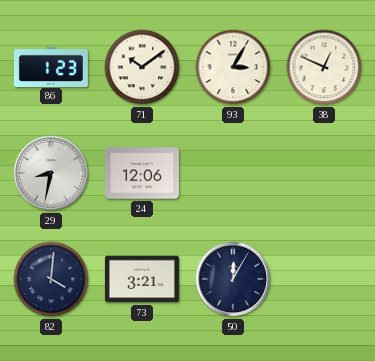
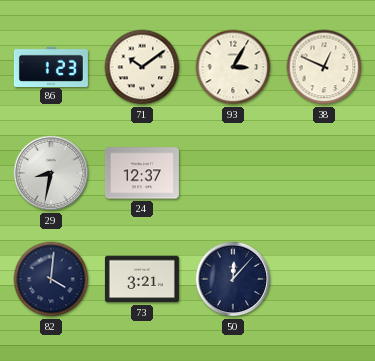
24: 12:06 -> 12:37 (142, 173)
50: 12:05 -> 12:07 (233, 279)
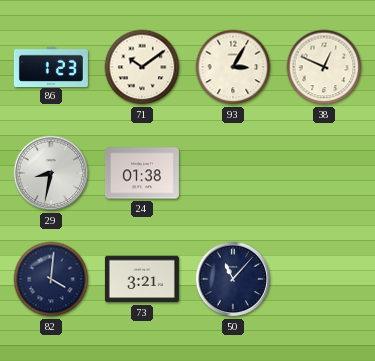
24: 12:37 -> 01:38 (142, 173)
50: 12:07 -> 11:07 (233, 279)
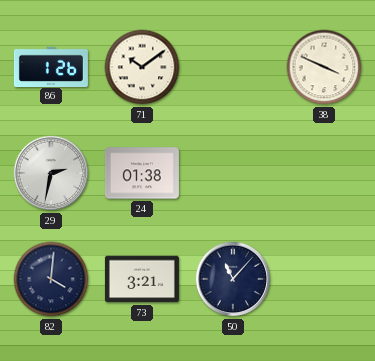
86: 1:23 -> 1:26 (51, 66)
93: 3:05 -> none (233, 67)
38: 12:49 -> 3:49 (324, 67)
29: 8:32 -> 2:32 (51, 173)
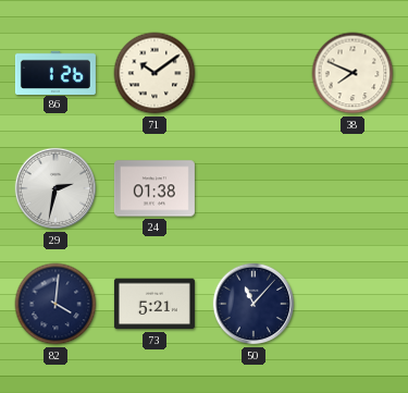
38: 3:49 -> 7:49 (353, 73)
73: 3:21 -> 5:21 (154, 304)
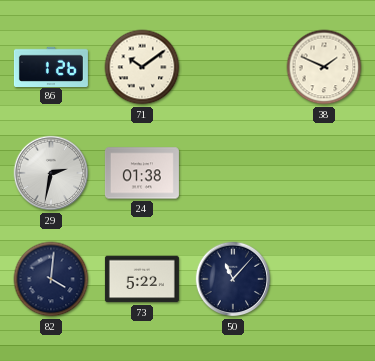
38: 7:49 -> 1:49 (324, 67)
73: 5:21 -> 5:22 (142, 279)
